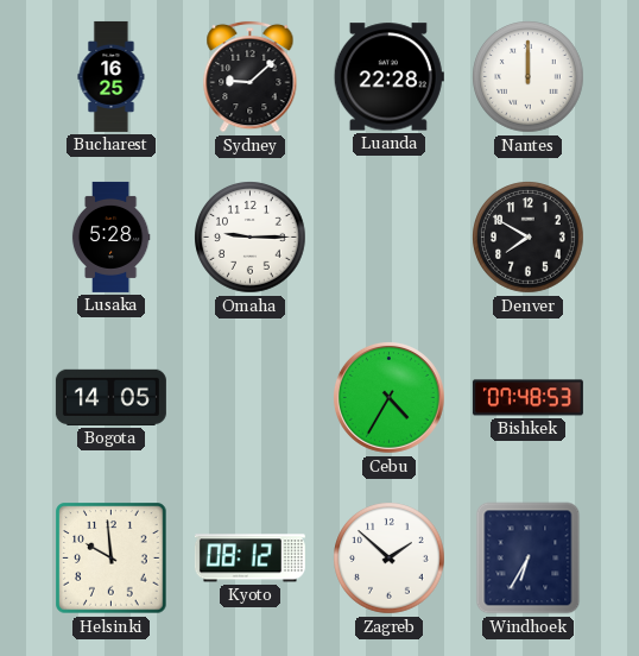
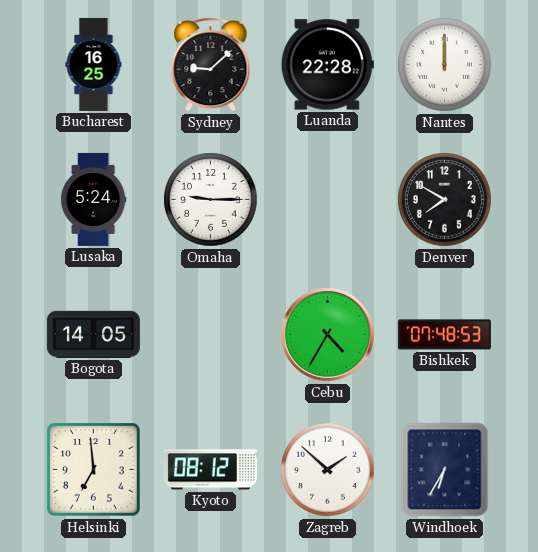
Lusaka: 5:28 -> 5:24 (93, 199)
Helsinki: 9:59 -> 6:59 (94, 470)
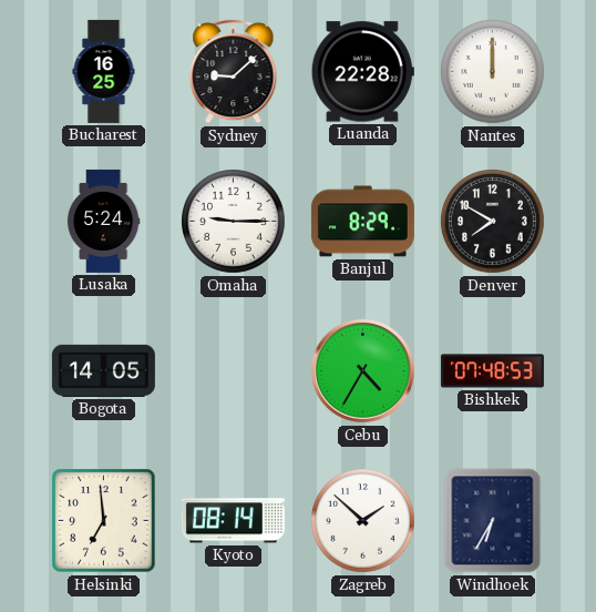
Banjul: none -> 8:29 (362, 222)
Kyoto: 08:12 -> 08:14 (233, 521)
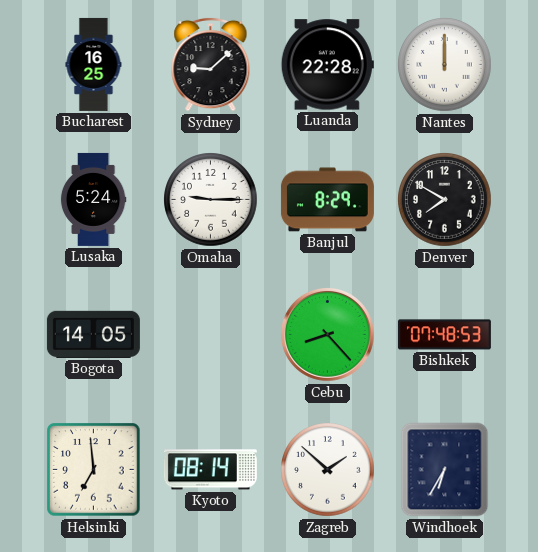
Cebu: 4:35 -> 8:23 (327, 334)
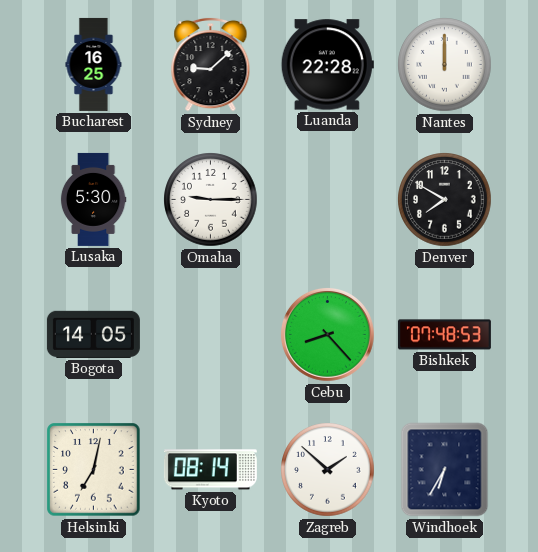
Lusaka: 5:24 -> 5:30 (93, 199)
Banjul: 8:29 -> none (327, 200)
Helsinki: 6:59 -> 7:02 (94, 470)
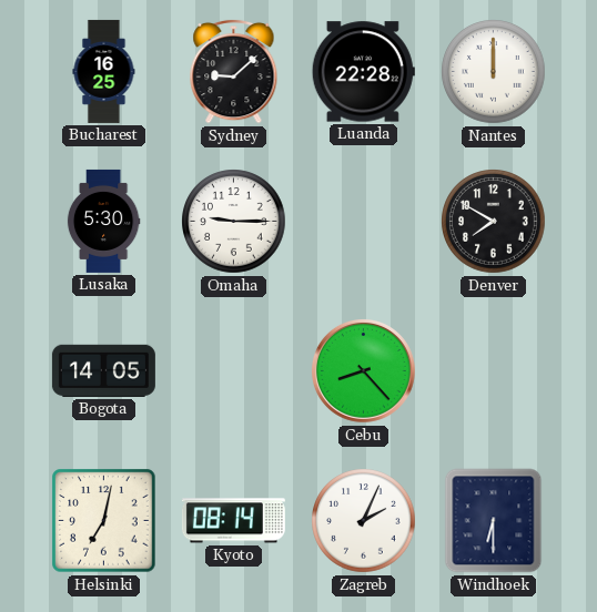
Bishkek: 07:48 -> none (444, 335)
Zagreb: 1:52 -> 2:04 (364, 521)
Windhoek: 6:35 -> 6:30 (494, 521)
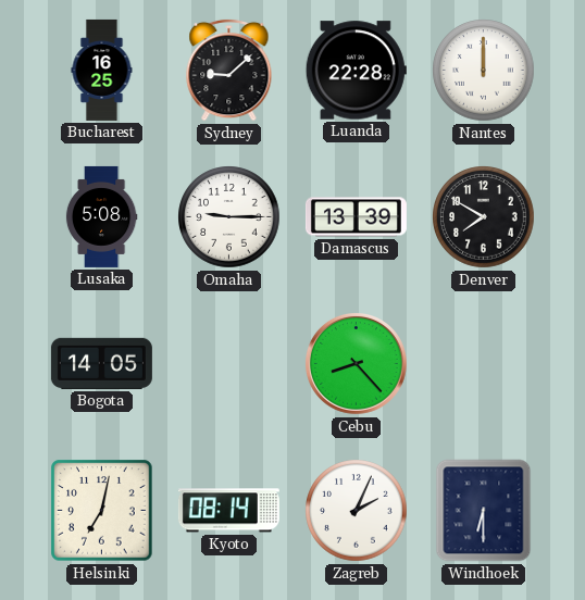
Lusaka: 5:30 -> 5:08 (101, 216)
Damascus: none -> 13:39 (356, 217)
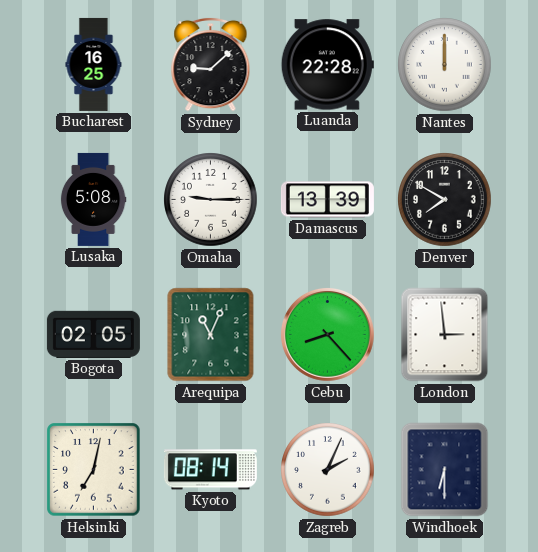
Bogota: 14:05 -> 02:05 (93, 334)
Arequipa: none -> 11:04 (211, 335)
London: none -> 2:59 (445, 335)
